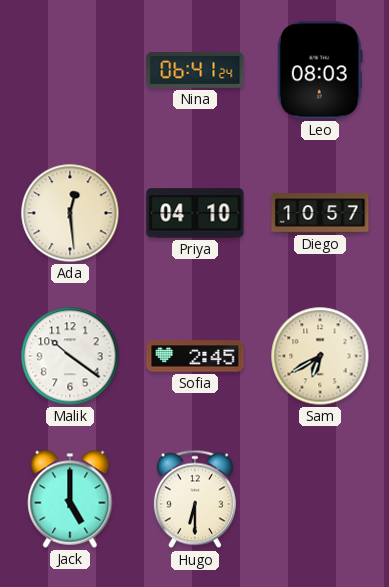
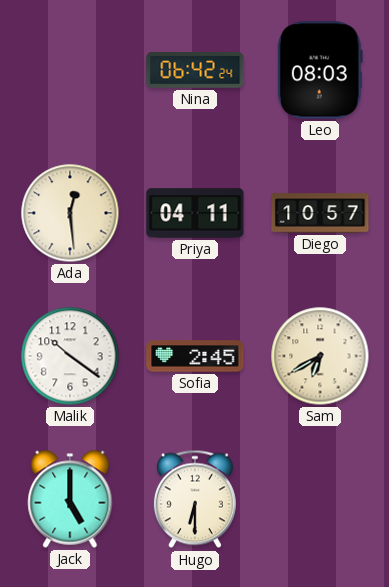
Nina: 06:41 -> 06:42 (195, 71)
Priya: 04:10 -> 04:11 (195, 213)
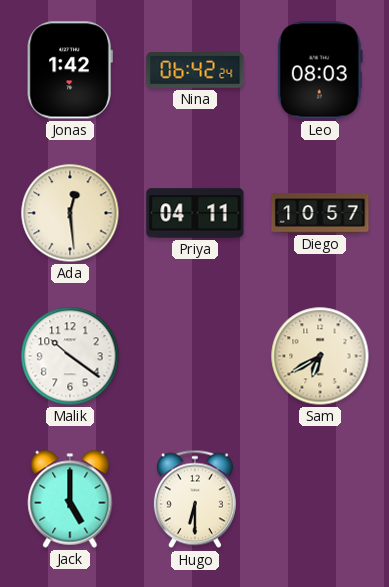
Jonas: none -> 1:42 (70, 70)
Sofia: 2:45 -> none (195, 356)
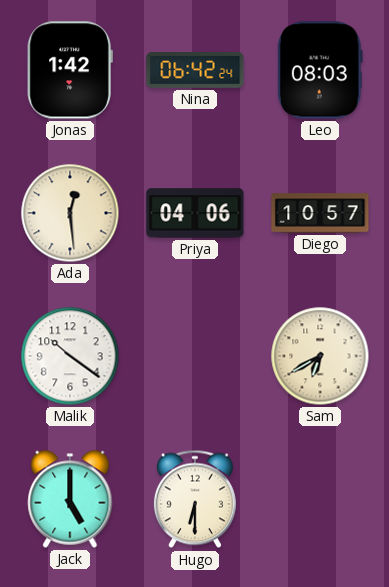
Priya: 04:11 -> 04:06 (195, 213)
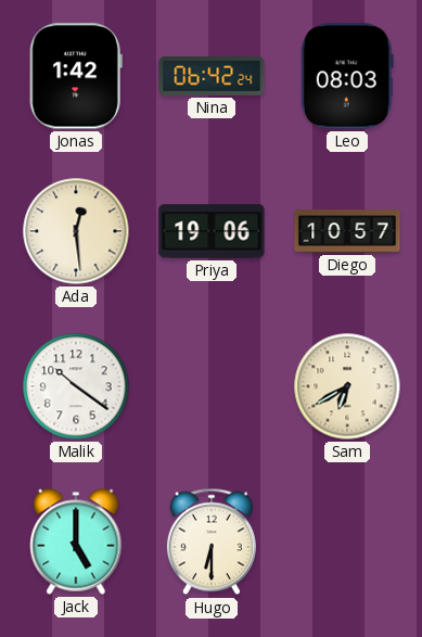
Priya: 04:06 -> 19:06 (212, 231)
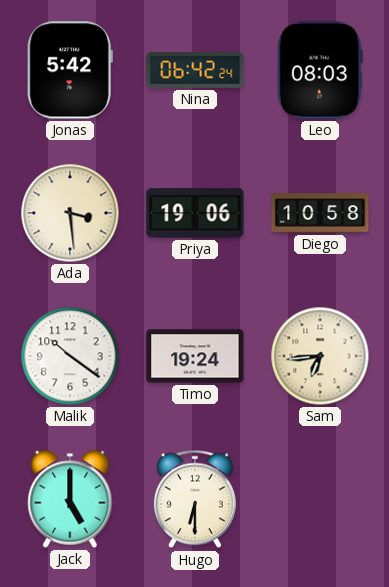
Jonas: 1:42 -> 5:42 (70, 70)
Ada: 12:29 -> 3:29 (70, 213)
Diego: 10:57 -> 10:58 (320, 213)
Timo: none -> 19:24 (195, 356)
Sam: 6:40 -> 6:44 (320, 356)
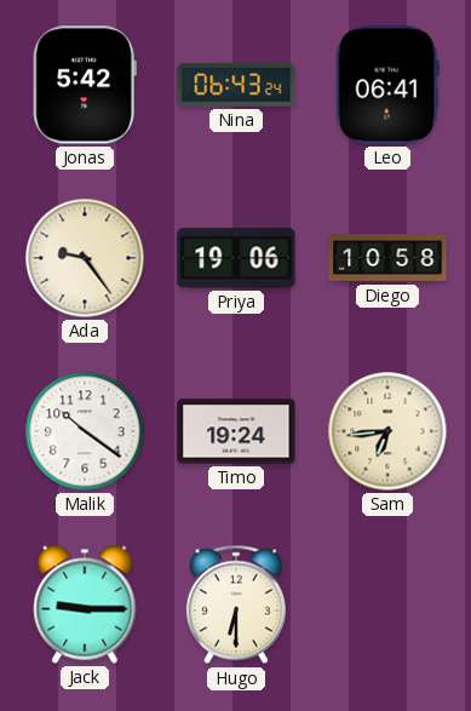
Nina: 06:42 -> 06:43 (236, 86)
Leo: 08:03 -> 06:41 (387, 85)
Ada: 3:29 -> 9:24 (85, 258)
Jack: 5:00 -> 9:15 (85, 604)
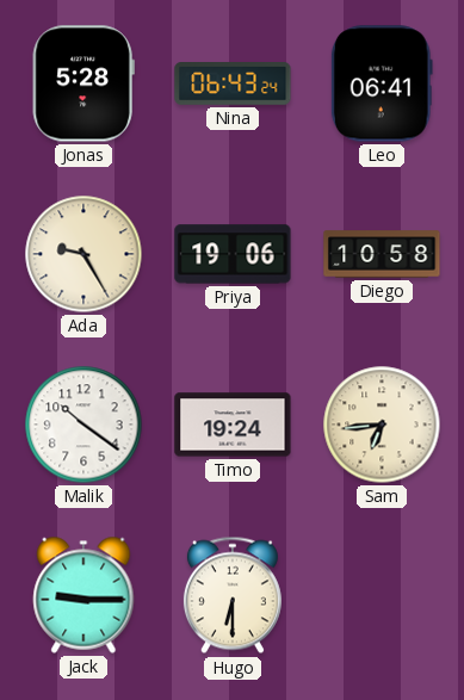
Jonas: 5:42 -> 5:28 (83, 83)
Ada: 9:24 -> 9:25 (83, 254)
